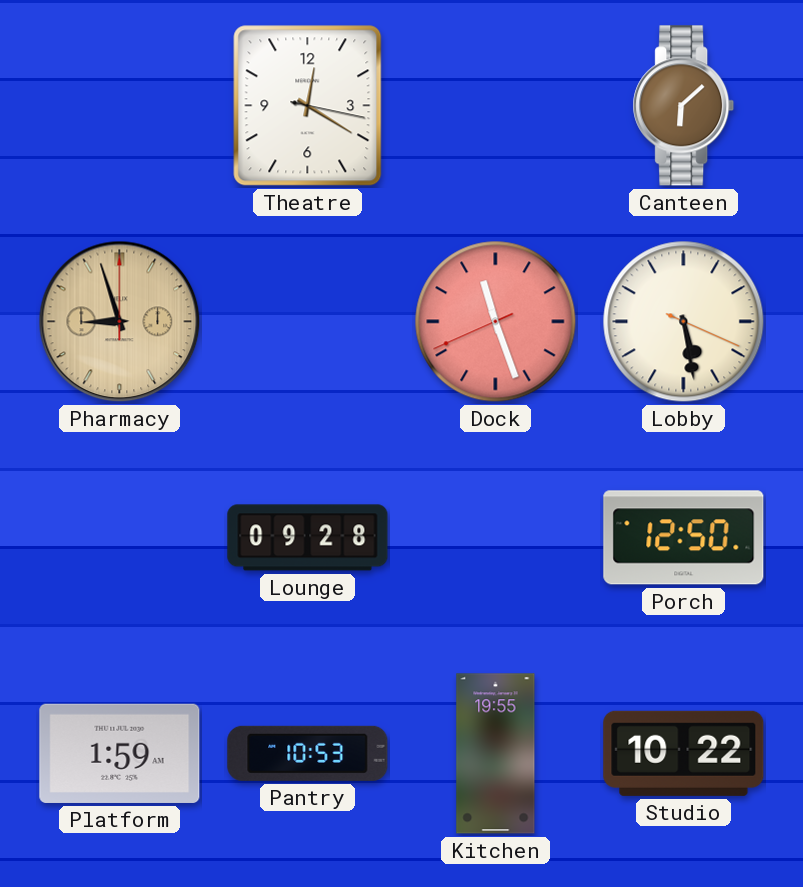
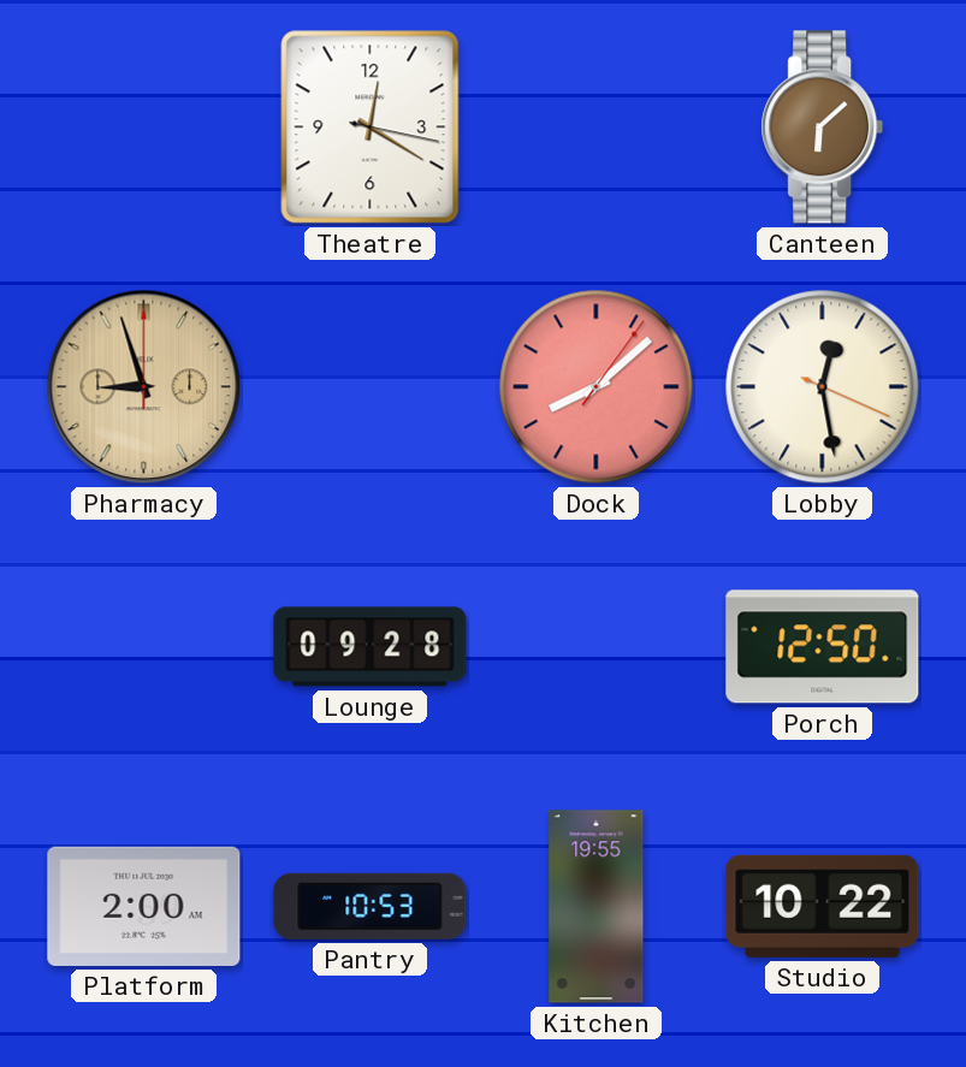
Dock: 11:26 -> 8:08 (597, 387)
Lobby: 5:28 -> 12:28 (823, 387)
Platform: 1:59 -> 2:00 (144, 906)
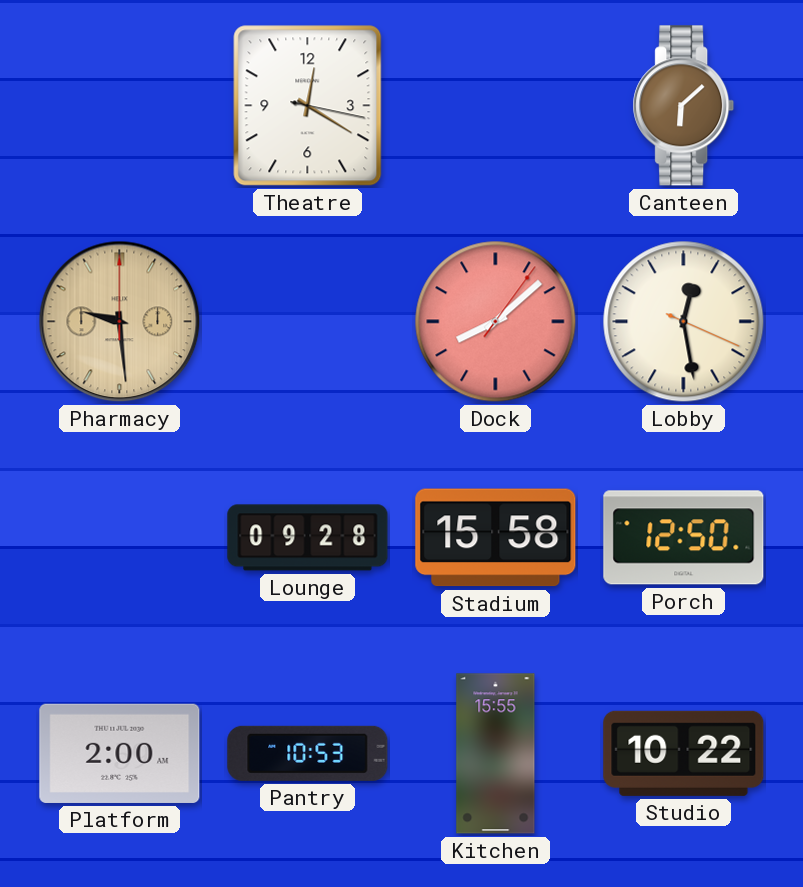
Pharmacy: 8:57 -> 9:29 (120, 322)
Stadium: none -> 15:58 (496, 538)
Kitchen: 19:55 -> 15:55 (496, 754)
